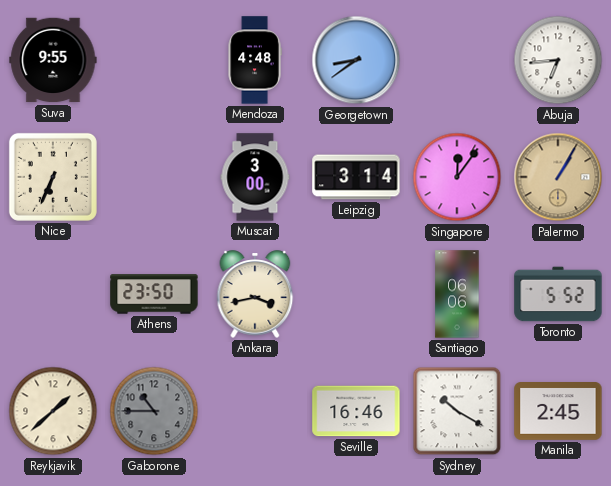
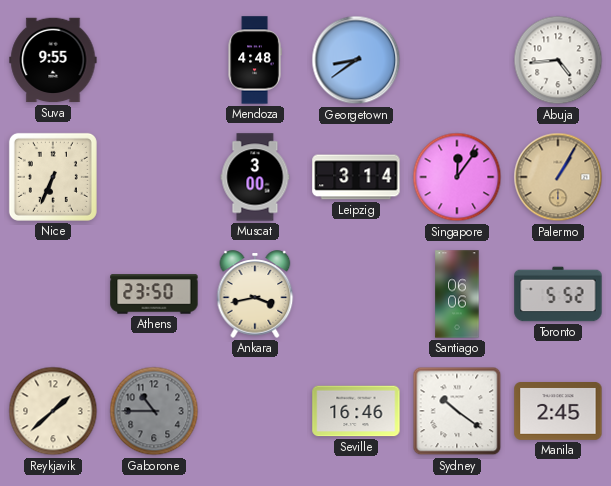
Abuja: 6:44 -> 4:44 (558, 60)
Sydney: 10:20 -> 10:21 (457, 411)
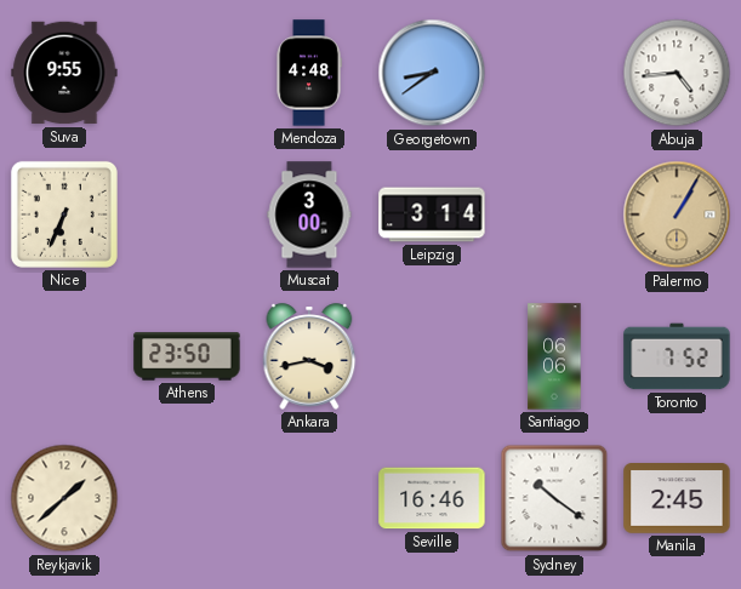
Singapore: 12:06 -> none (457, 177)
Toronto: 5:52 -> 7:52 (677, 356)
Gaborone: 10:45 -> none (154, 411)
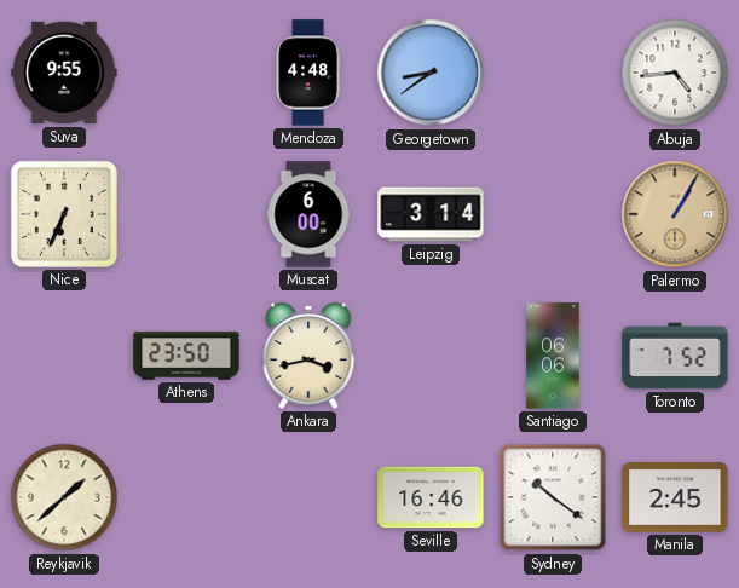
Muscat: 3:00 -> 6:00 (308, 214)
